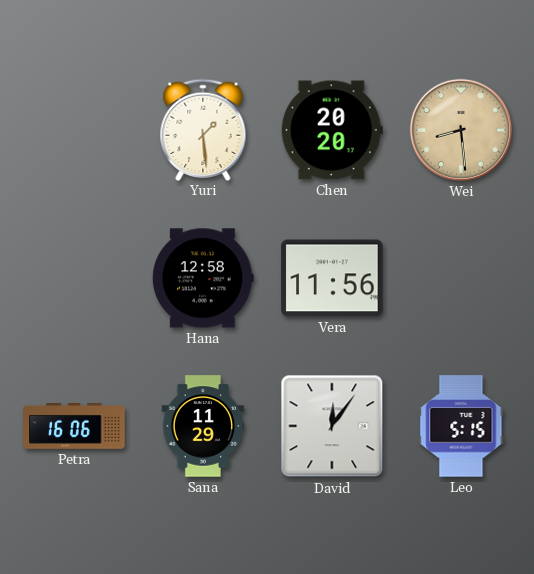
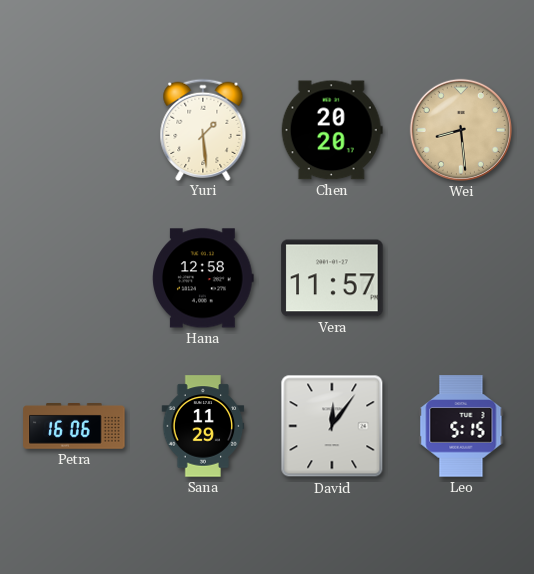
Vera: 11:56 -> 11:57 (332, 278)
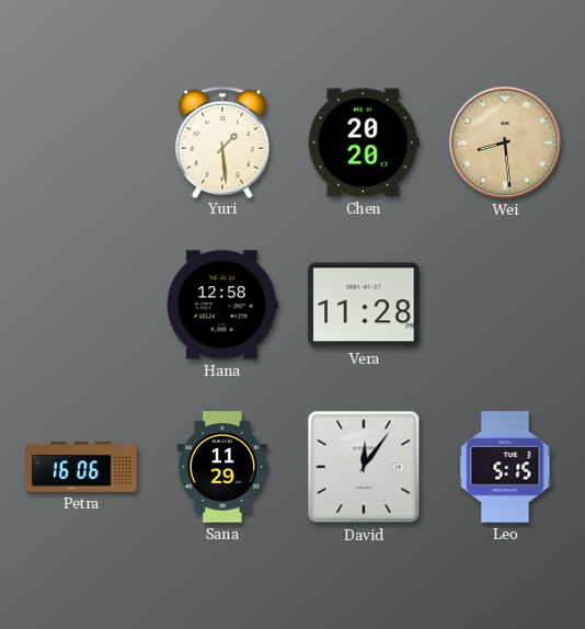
Vera: 11:57 -> 11:28 (364, 305)
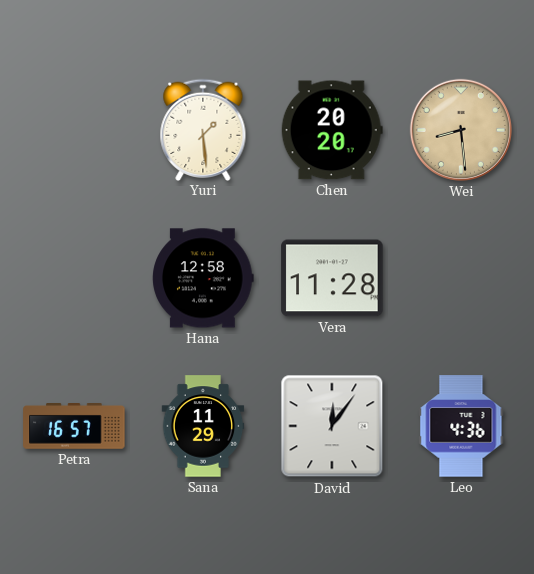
Petra: 16:06 -> 16:57 (74, 427)
Leo: 5:15 -> 4:36 (461, 426)
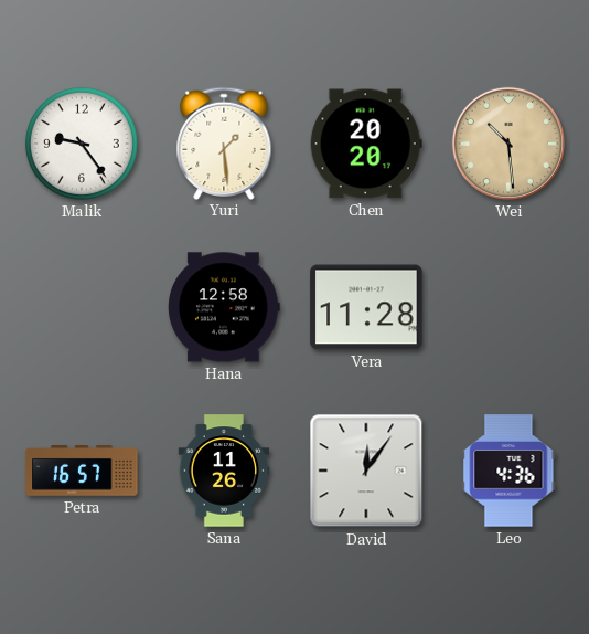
Malik: none -> 9:24 (82, 144)
Wei: 8:29 -> 10:29 (508, 144)
Sana: 11:29 -> 11:26 (224, 471)
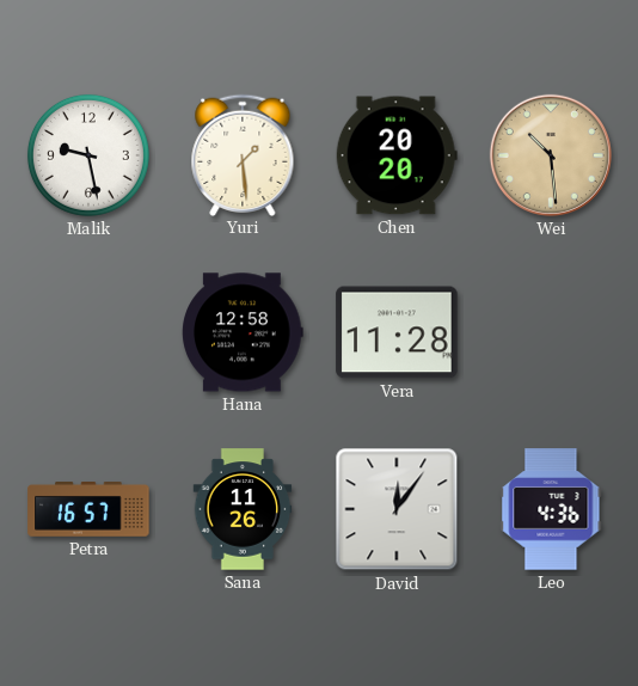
Malik: 9:24 -> 9:28 (88, 155)
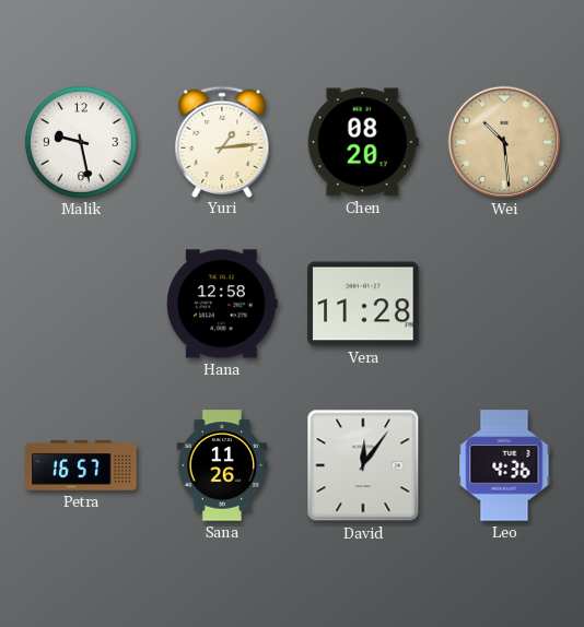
Yuri: 1:29 -> 1:14 (222, 141)
Chen: 20:20 -> 08:20 (363, 142)
